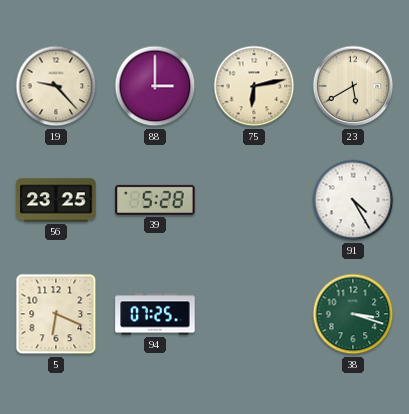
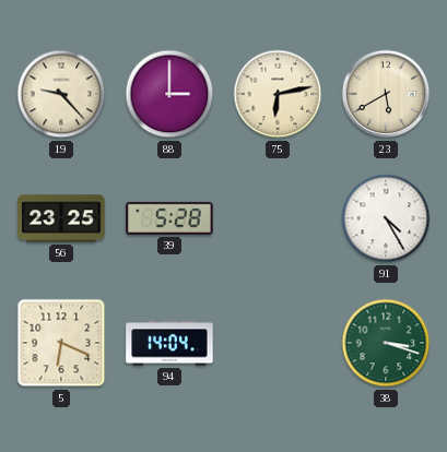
94: 07:25 -> 14:04 (169, 343)
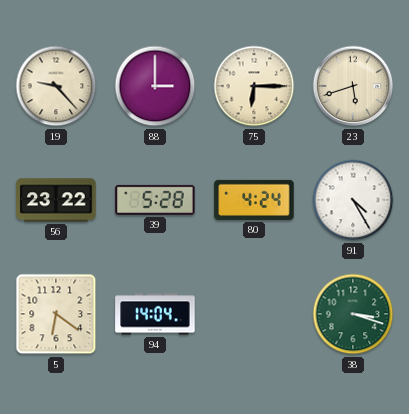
75: 6:13 -> 6:15 (254, 86)
23: 5:40 -> 5:42 (353, 86)
56: 23:25 -> 23:22 (56, 200)
80: none -> 4:24 (254, 200)
5: 6:19 -> 6:21 (56, 314)
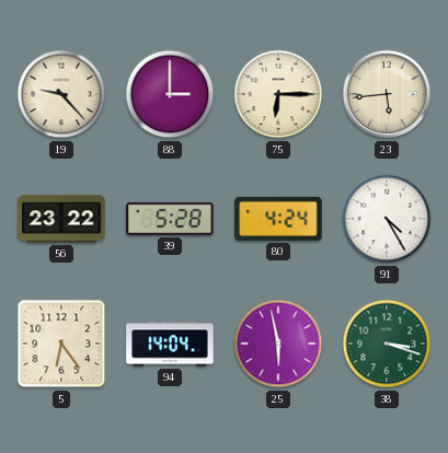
23: 5:42 -> 5:44 (387, 94)
5: 6:21 -> 6:24 (61, 344)
25: none -> 5:58 (278, 344)
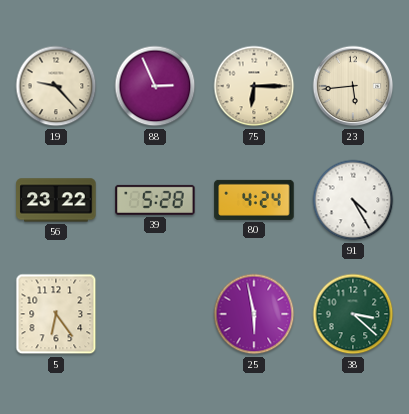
88: 3:00 -> 2:56 (155, 86)
94: 14:04 -> none (170, 344)
38: 3:18 -> 3:22 (353, 314)
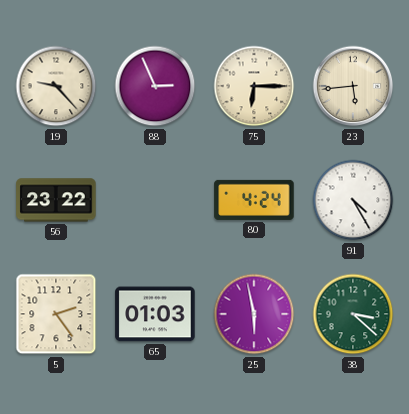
39: 5:28 -> none (155, 200)
5: 6:24 -> 2:24 (56, 314)
65: none -> 01:03 (155, 314)
